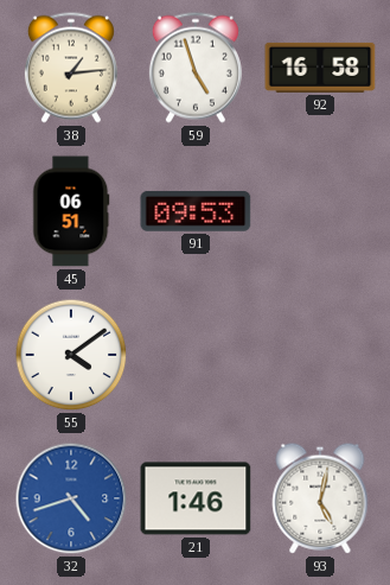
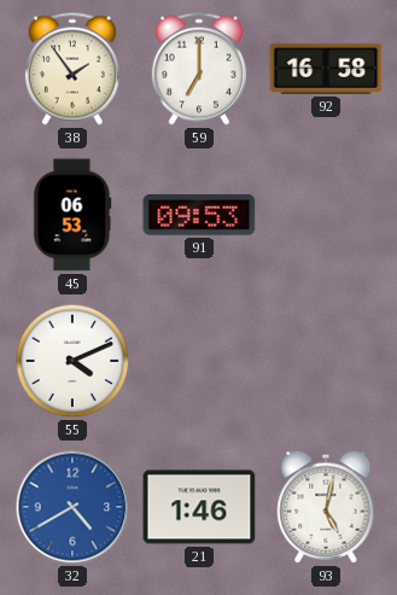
38: 1:14 -> 1:54 (72, 69)
59: 4:57 -> 7:00 (199, 69)
45: 06:51 -> 06:53 (72, 215)
55: 4:09 -> 4:11 (72, 361)
32: 4:42 -> 4:40 (72, 507)
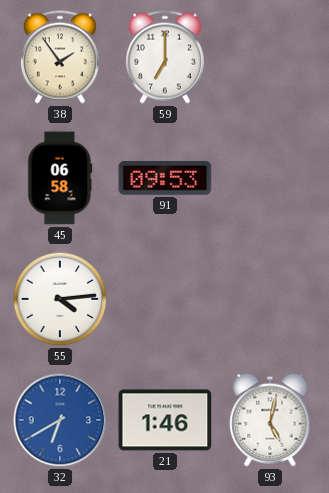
92: 16:58 -> none (326, 69)
45: 06:53 -> 06:58 (60, 178)
55: 4:11 -> 4:14 (60, 299)
32: 4:40 -> 6:40 (60, 420)
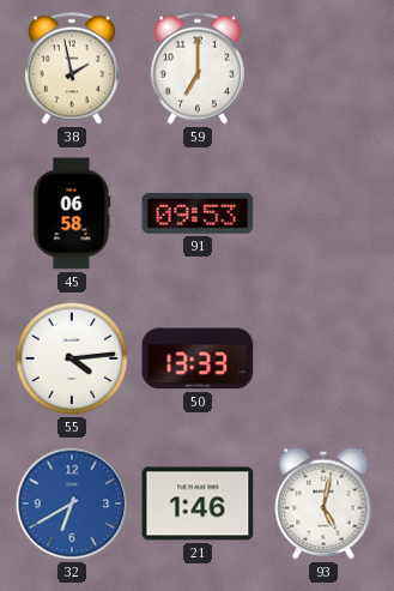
38: 1:54 -> 1:58 (72, 68)
50: none -> 13:33 (198, 358)
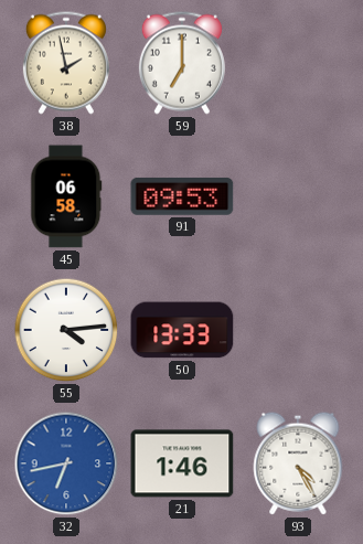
32: 6:40 -> 6:43 (66, 463)
93: 5:02 -> 4:25 (298, 463)
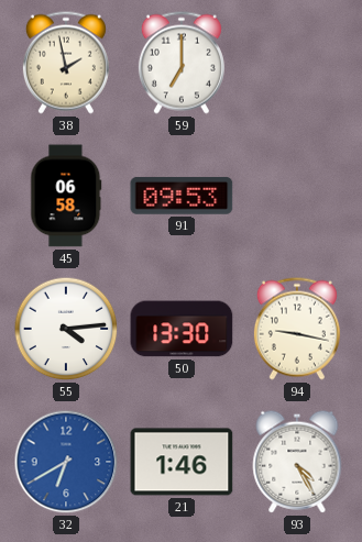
50: 13:33 -> 13:30 (182, 329)
94: none -> 9:17 (297, 329)
32: 6:43 -> 6:40 (66, 462)
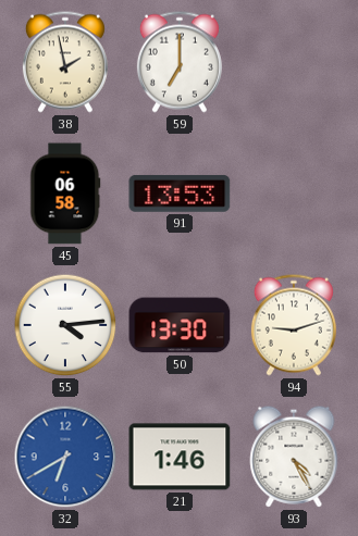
91: 09:53 -> 13:53 (180, 194)
94: 9:17 -> 9:12 (294, 325)
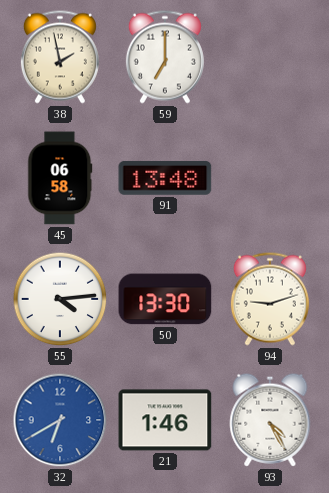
91: 13:53 -> 13:48 (165, 178)
